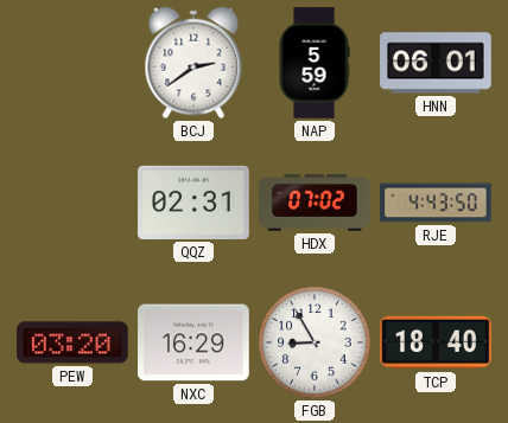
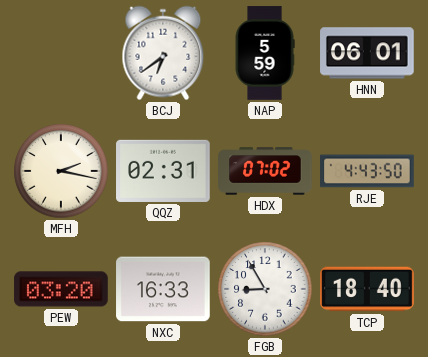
BCJ: 2:39 -> 6:39 (163, 53)
MFH: none -> 2:17 (61, 171)
NXC: 16:29 -> 16:33 (163, 289)
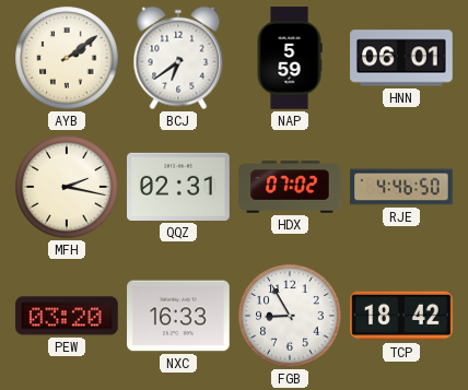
AYB: none -> 2:09 (67, 58)
RJE: 4:43 -> 4:46 (401, 187)
TCP: 18:40 -> 18:42 (401, 316)
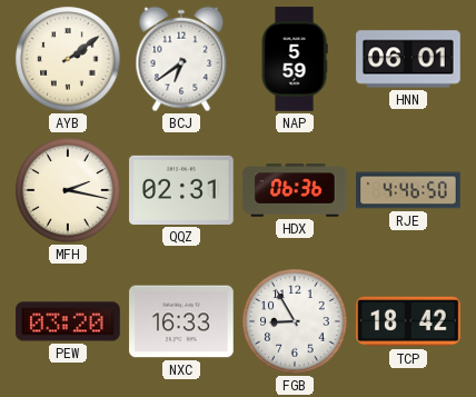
HDX: 07:02 -> 06:36 (295, 190)
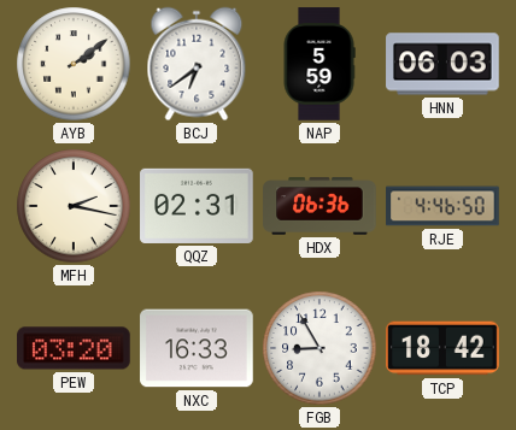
HNN: 06:01 -> 06:03 (442, 64)
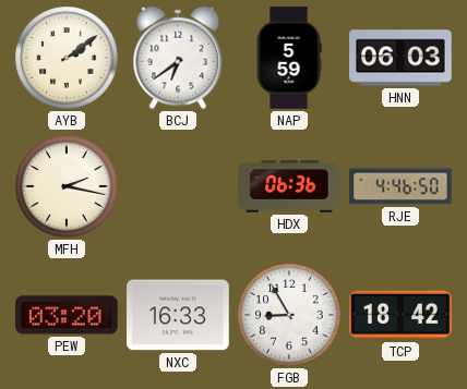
QQZ: 02:31 -> none (197, 206)
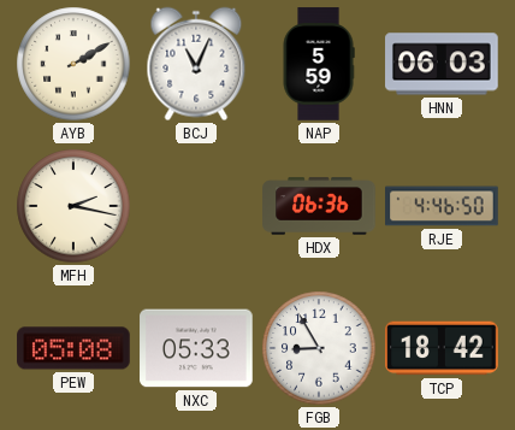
AYB: 2:09 -> 2:10 (73, 64)
BCJ: 6:39 -> 11:04 (196, 64)
PEW: 03:20 -> 05:08 (73, 348)
NXC: 16:33 -> 05:33 (196, 348)
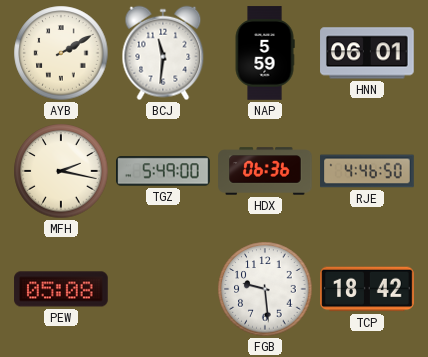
BCJ: 11:04 -> 11:31 (163, 53)
HNN: 06:03 -> 06:01 (367, 53)
TGZ: none -> 5:49 (163, 171)
NXC: 05:33 -> none (196, 348)
FGB: 8:55 -> 9:29 (265, 289)
